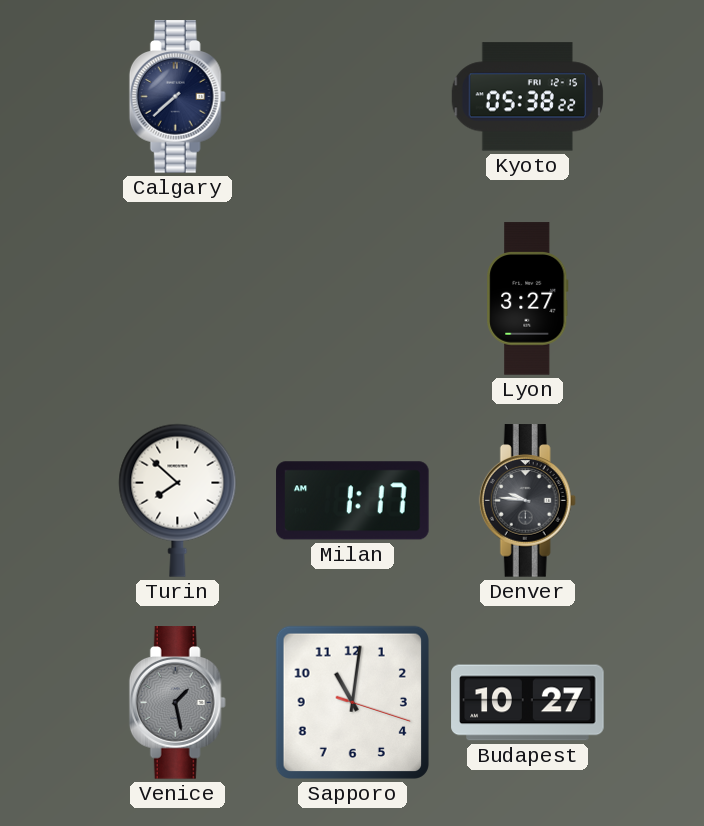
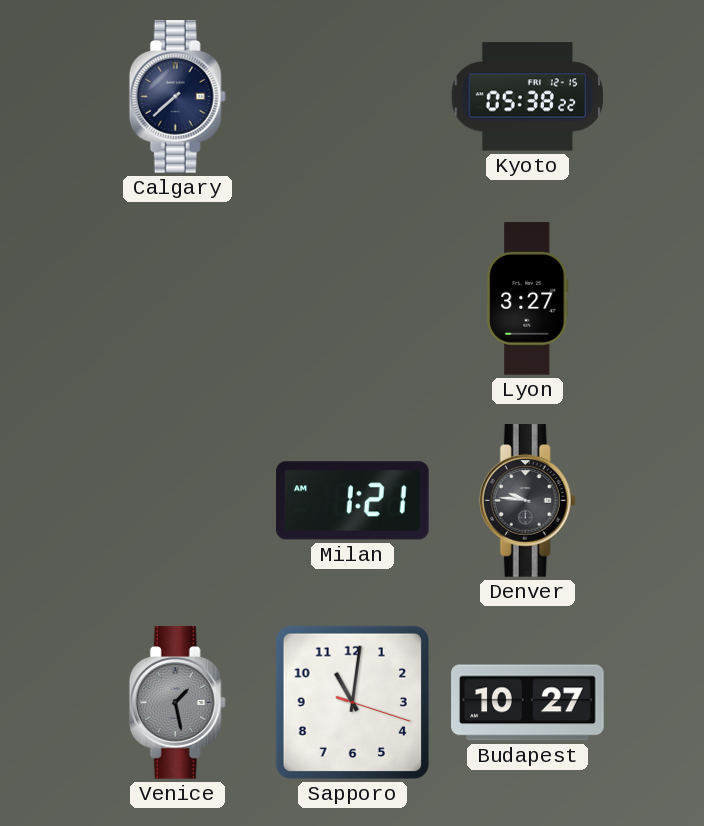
Turin: 7:52 -> none (178, 500)
Milan: 1:17 -> 1:21 (353, 501)
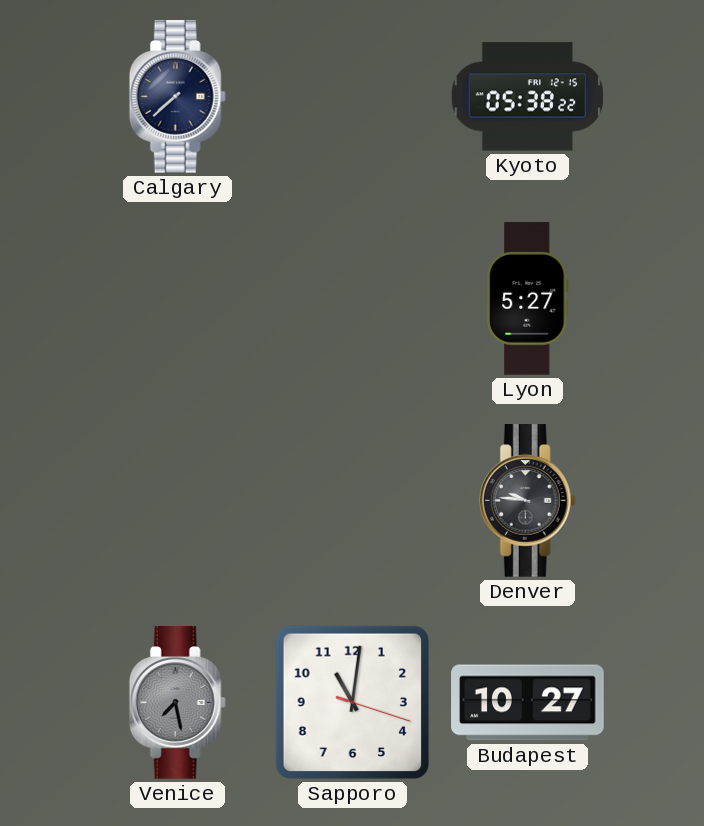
Lyon: 3:27 -> 5:27 (528, 299)
Milan: 1:21 -> none (353, 501)
Venice: 1:28 -> 7:28 (177, 703)
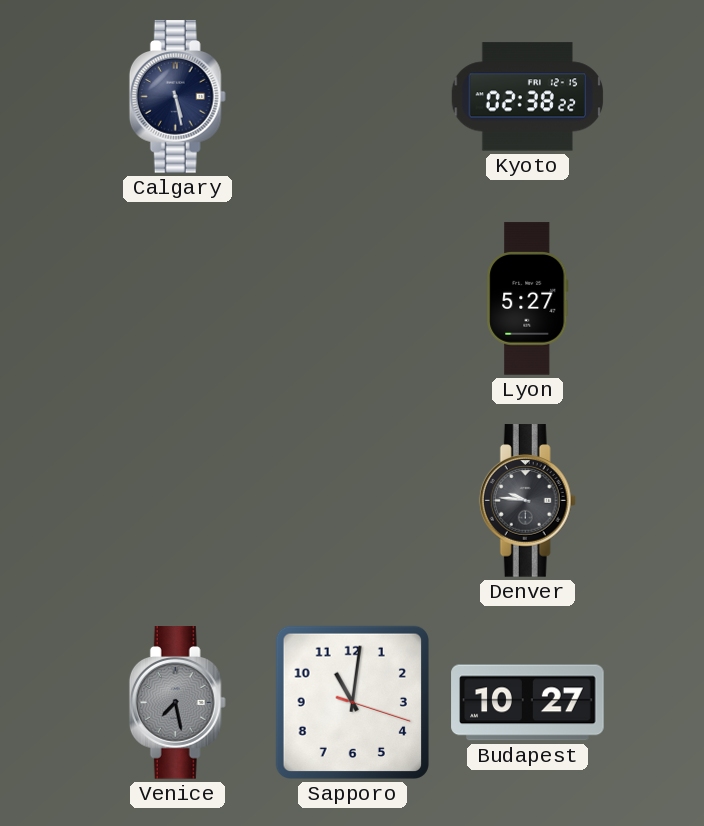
Calgary: 7:38 -> 5:28 (177, 97)
Kyoto: 05:38 -> 02:38 (528, 97)
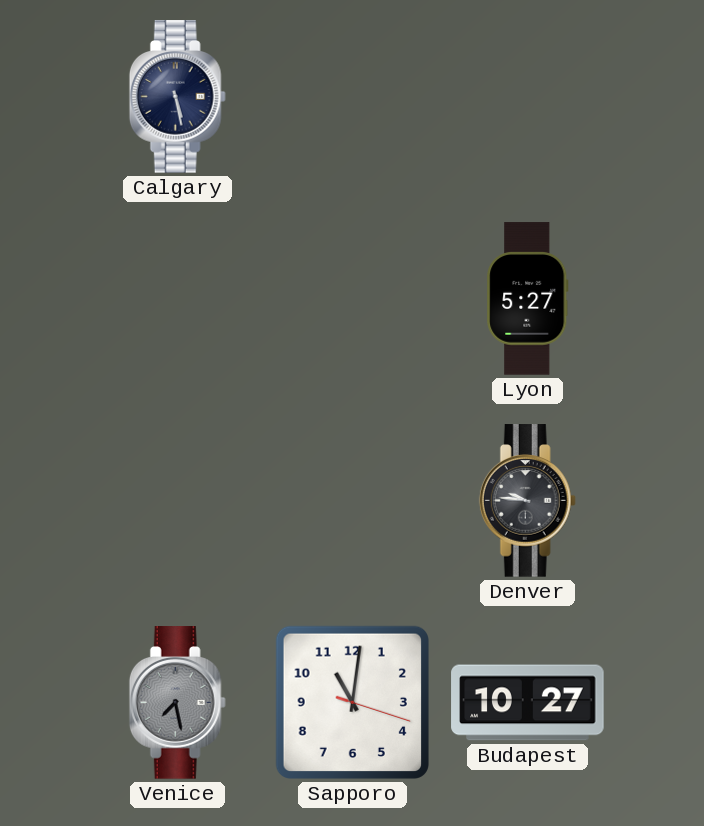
Kyoto: 02:38 -> none (528, 97)
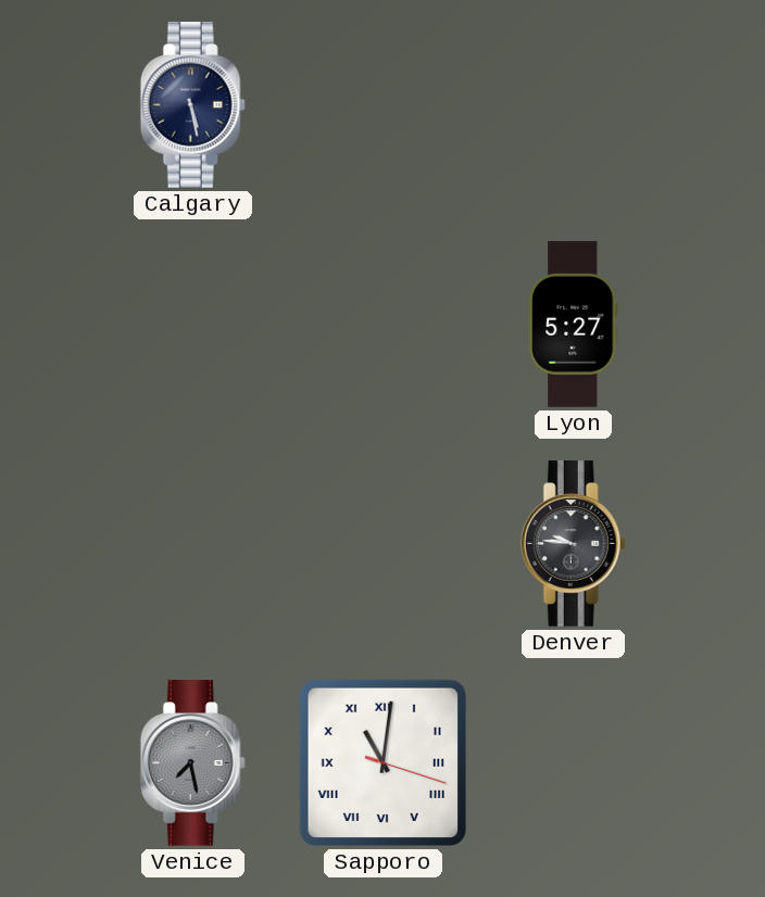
Sapporo numerals: Arabic -> Roman (382, 762)
Budapest: 10:27 -> none (528, 703)
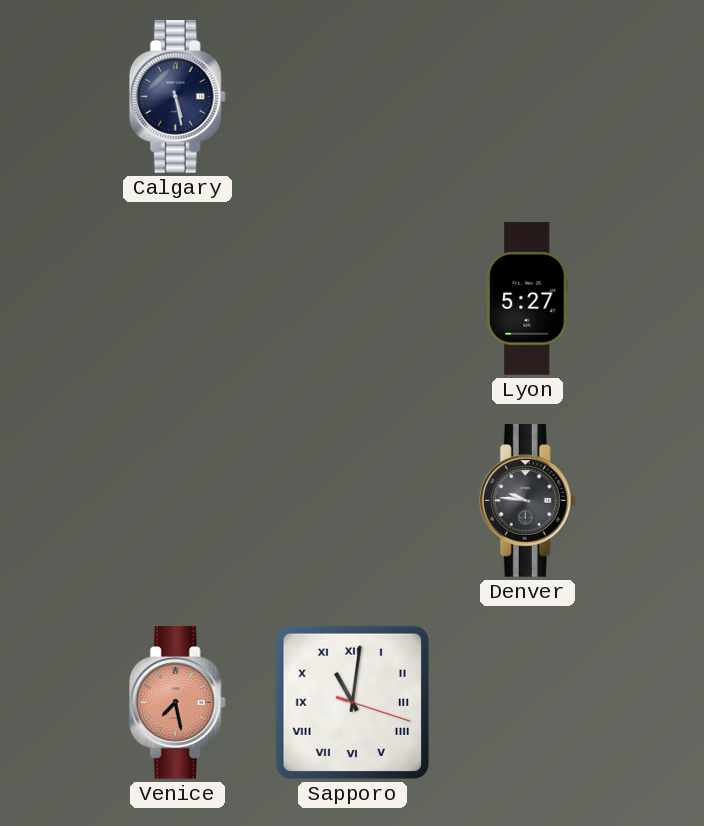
Venice dial: grey -> salmon (177, 703)
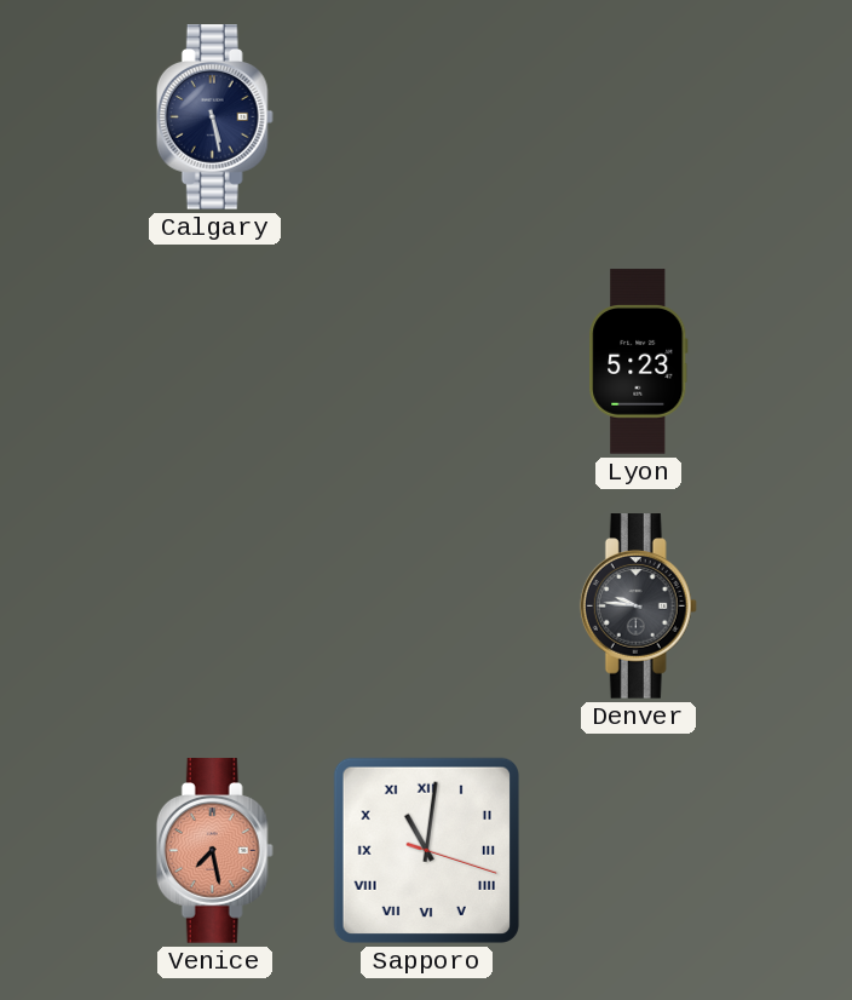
Lyon: 5:27 -> 5:23 (639, 362)
